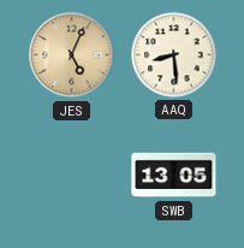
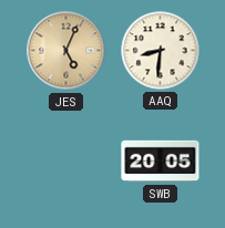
AAQ: 8:29 -> 8:31 (161, 51)
SWB: 13:05 -> 20:05 (161, 162)
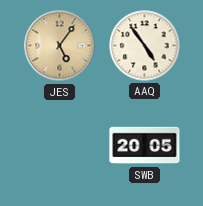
JES: 5:04 -> 5:06 (60, 46)
AAQ: 8:31 -> 4:54 (145, 46)
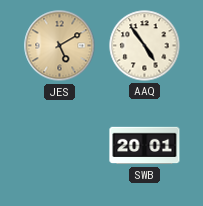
JES: 5:06 -> 5:10 (60, 46)
SWB: 20:05 -> 20:01 (145, 146)
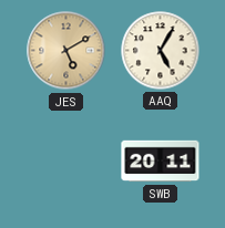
AAQ: 4:54 -> 5:05 (161, 51)
SWB: 20:01 -> 20:11 (161, 162)
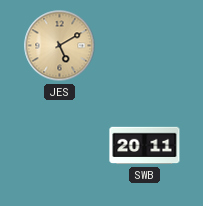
AAQ: 5:05 -> none (161, 51)
